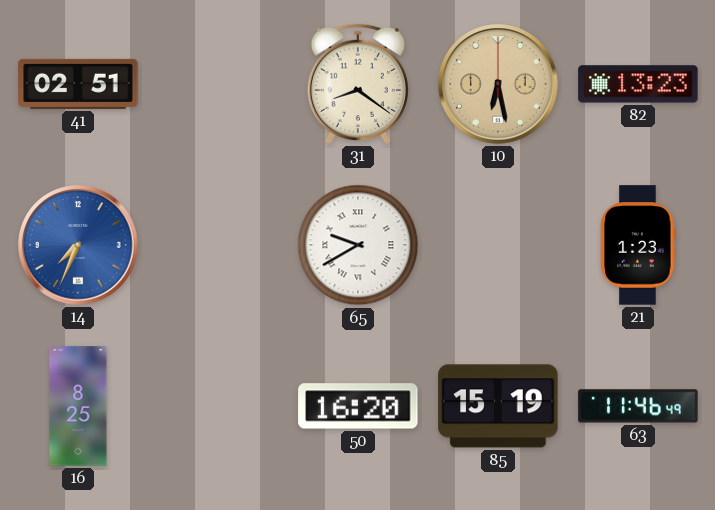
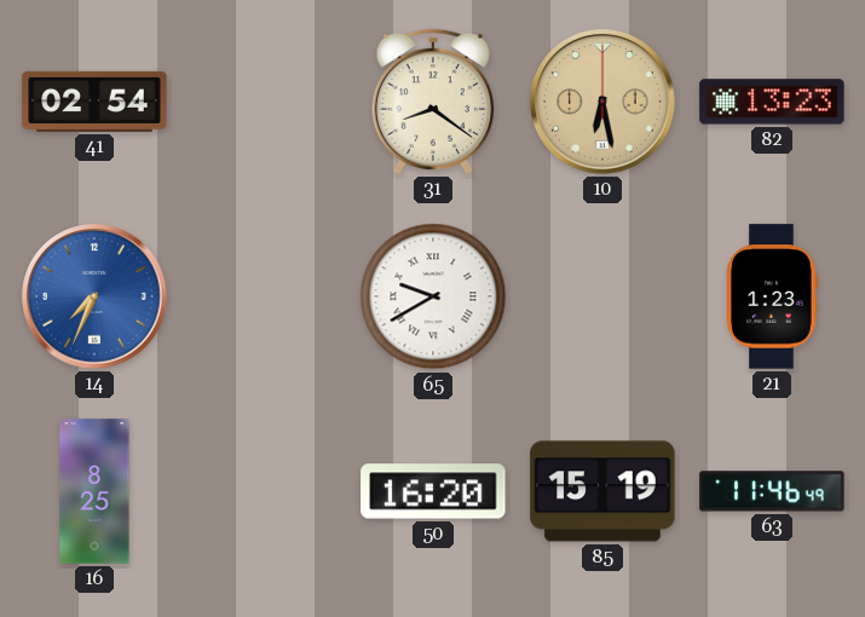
41: 02:51 -> 02:54 (94, 102)
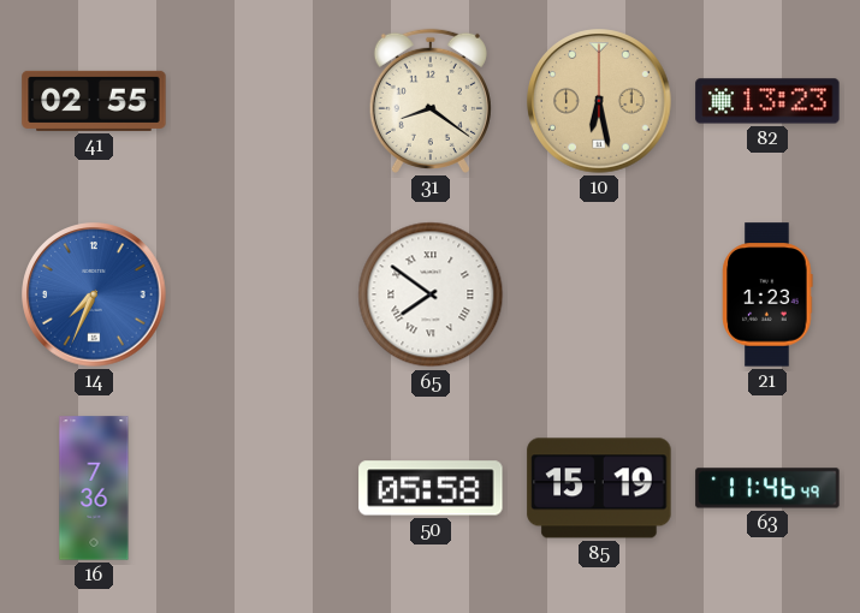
41: 02:54 -> 02:55 (94, 101)
65: 9:40 -> 7:51 (431, 294)
16: 8:25 -> 7:36 (94, 488)
50: 16:20 -> 05:58 (431, 488)
